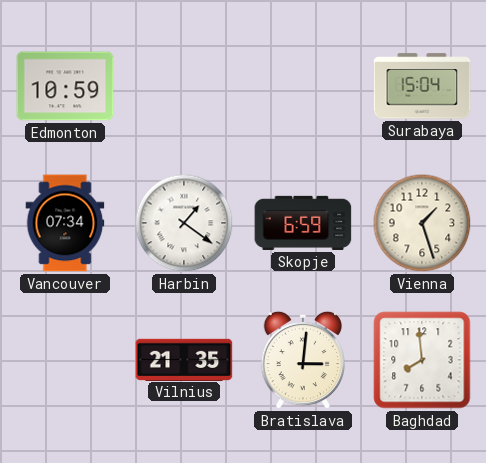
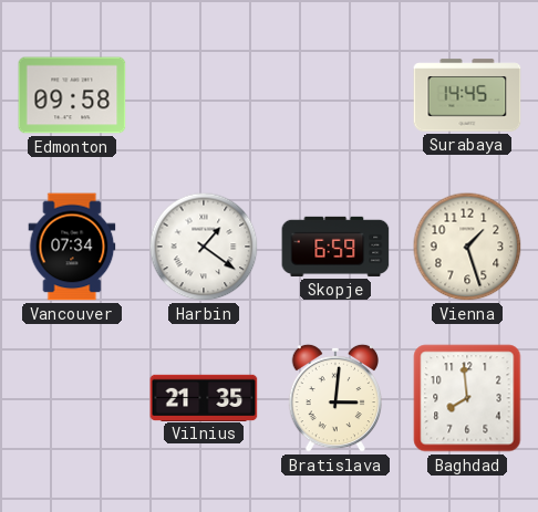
Edmonton: 10:59 -> 09:58 (72, 95)
Surabaya: 15:04 -> 14:45 (467, 95)
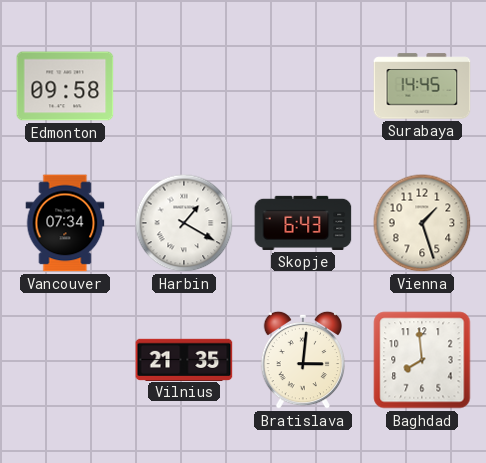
Harbin: 1:21 -> 1:20 (184, 223)
Skopje: 6:59 -> 6:43 (303, 223)
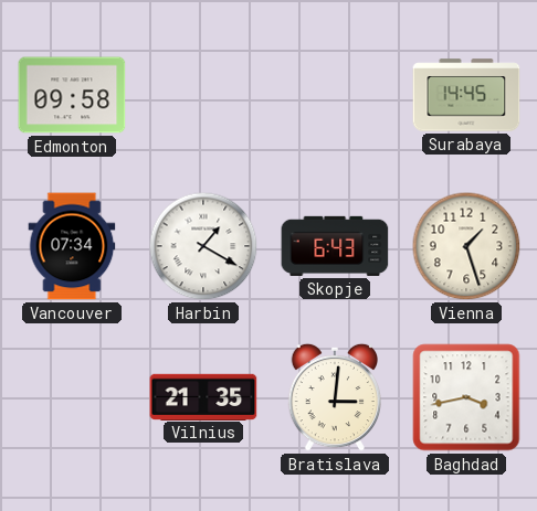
Baghdad: 7:59 -> 3:43 (466, 397)
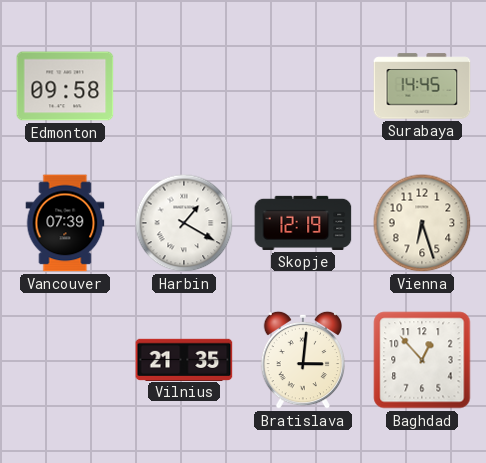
Vancouver: 07:34 -> 07:39 (65, 223)
Skopje: 6:43 -> 12:19 (303, 223)
Vienna: 1:27 -> 6:27 (422, 223)
Baghdad: 3:43 -> 12:53 (422, 360)
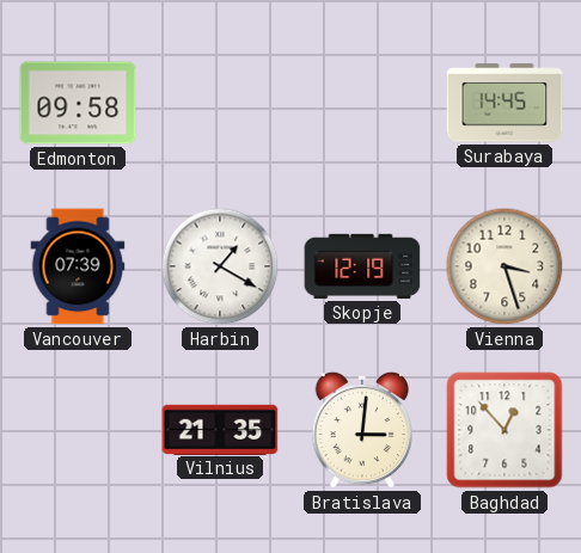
Vienna: 6:27 -> 3:27 (504, 266)
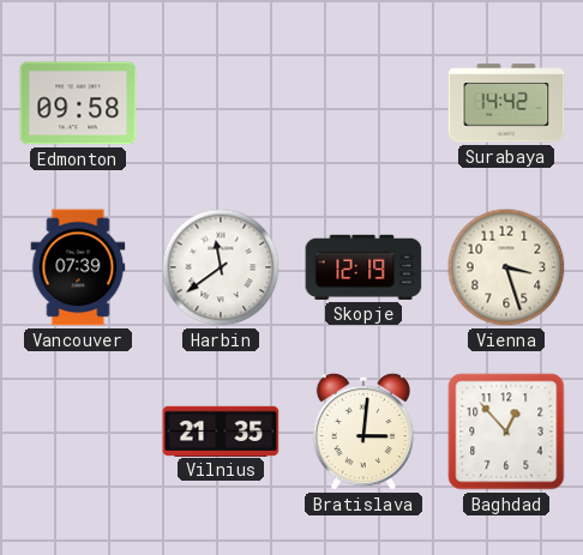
Surabaya: 14:45 -> 14:42 (506, 103)
Harbin: 1:20 -> 11:39 (221, 267)
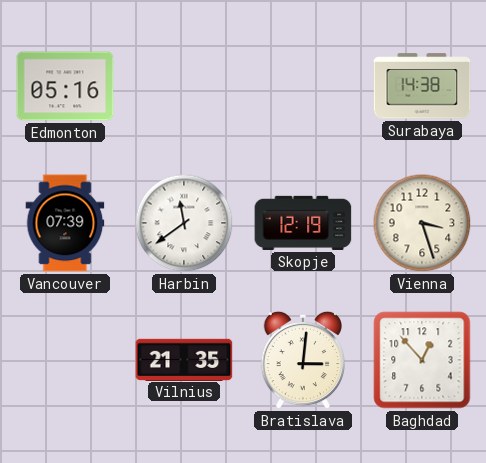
Edmonton: 09:58 -> 05:16 (65, 86)
Surabaya: 14:42 -> 14:38 (422, 86)
